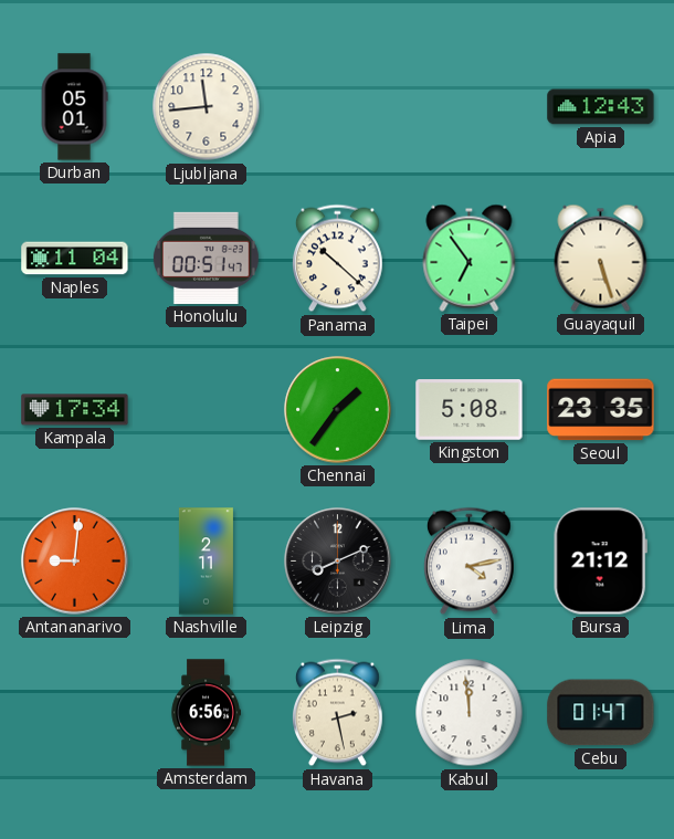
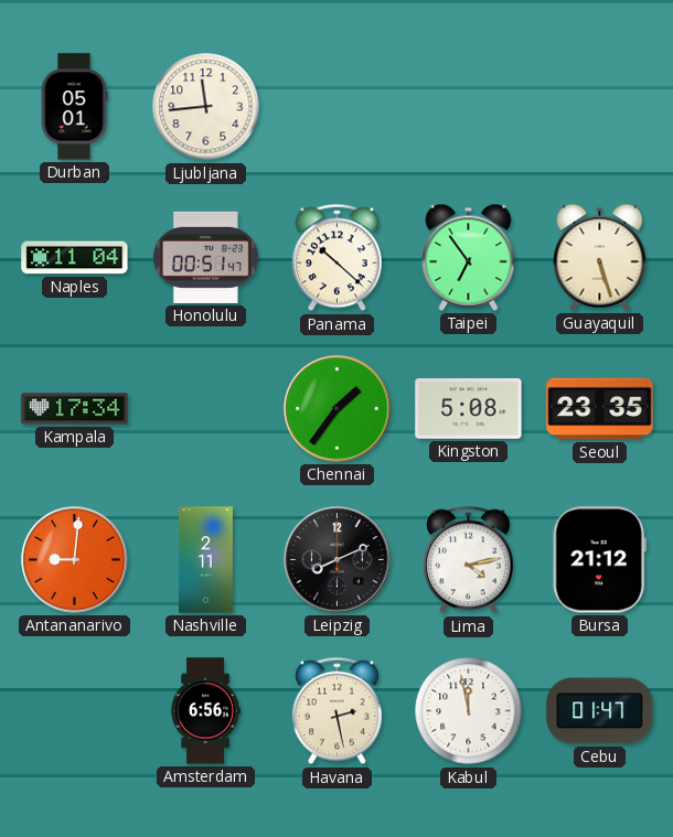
Apia: 12:43 -> none (601, 107)
Kabul: 11:59 -> 11:58 (469, 711)
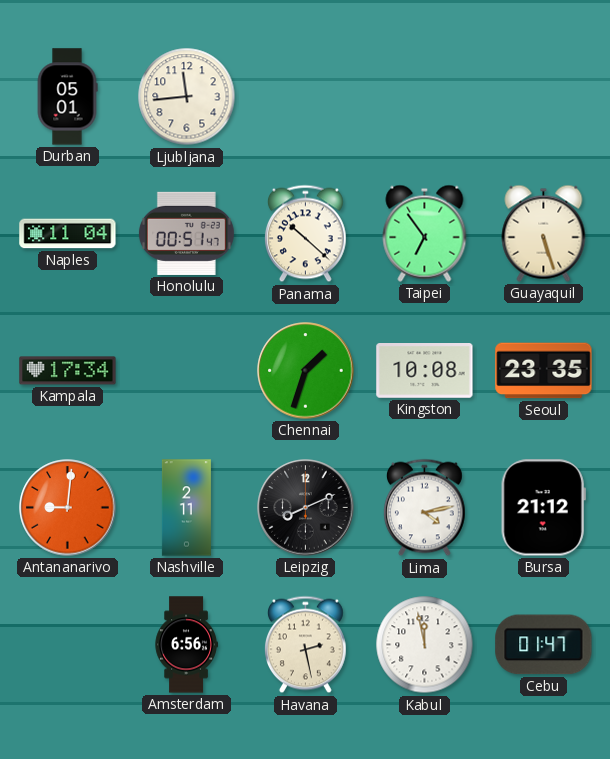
Chennai: 1:36 -> 1:33 (306, 371)
Kingston: 5:08 -> 10:08 (425, 371)
